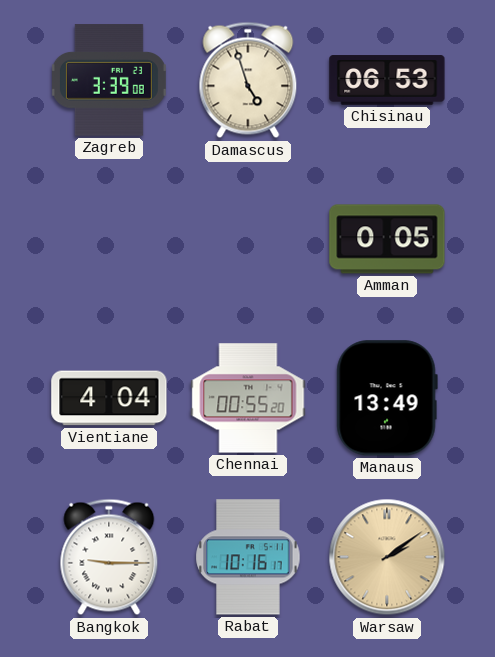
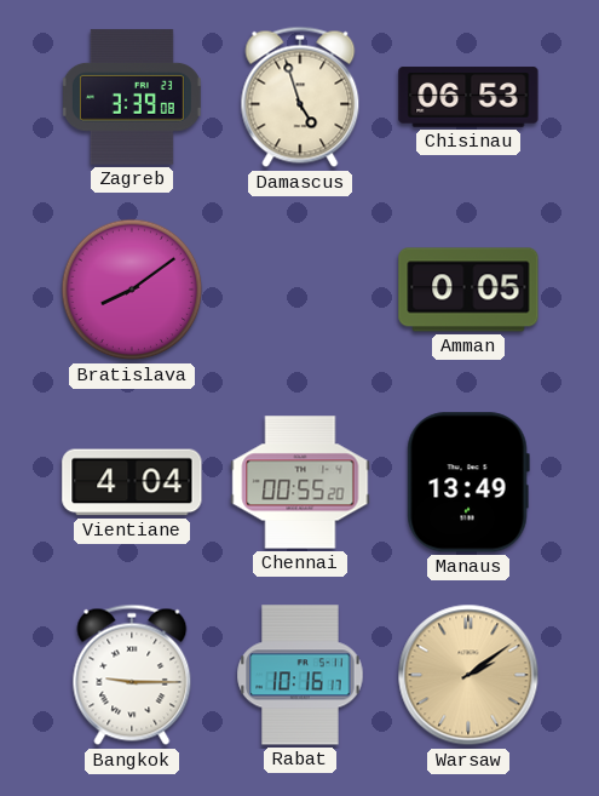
Bratislava: none -> 8:09 (132, 290)
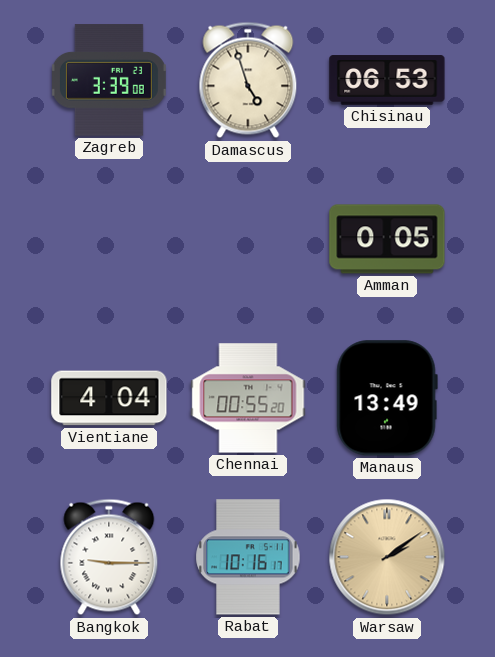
Bratislava: 8:09 -> none (132, 290)
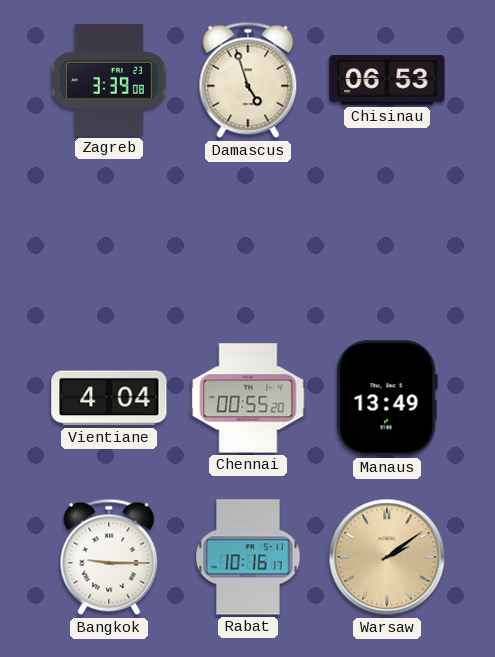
Amman: 0:05 -> none (387, 239)
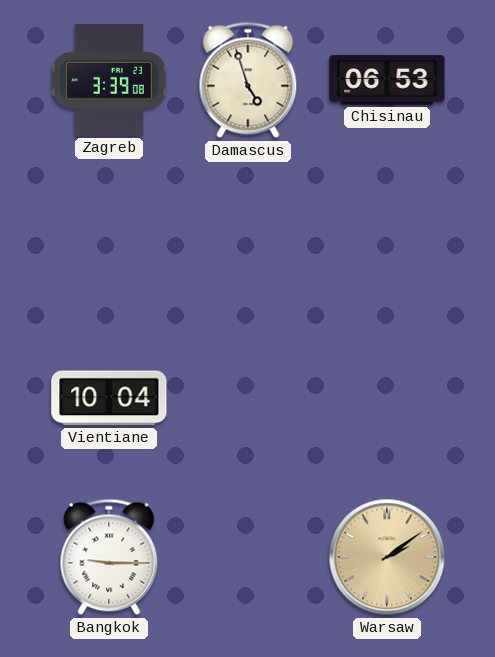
Vientiane: 4:04 -> 10:04 (109, 398)
Chennai: 00:55 -> none (248, 398)
Manaus: 13:49 -> none (387, 398)
Rabat: 10:16 -> none (248, 557)
